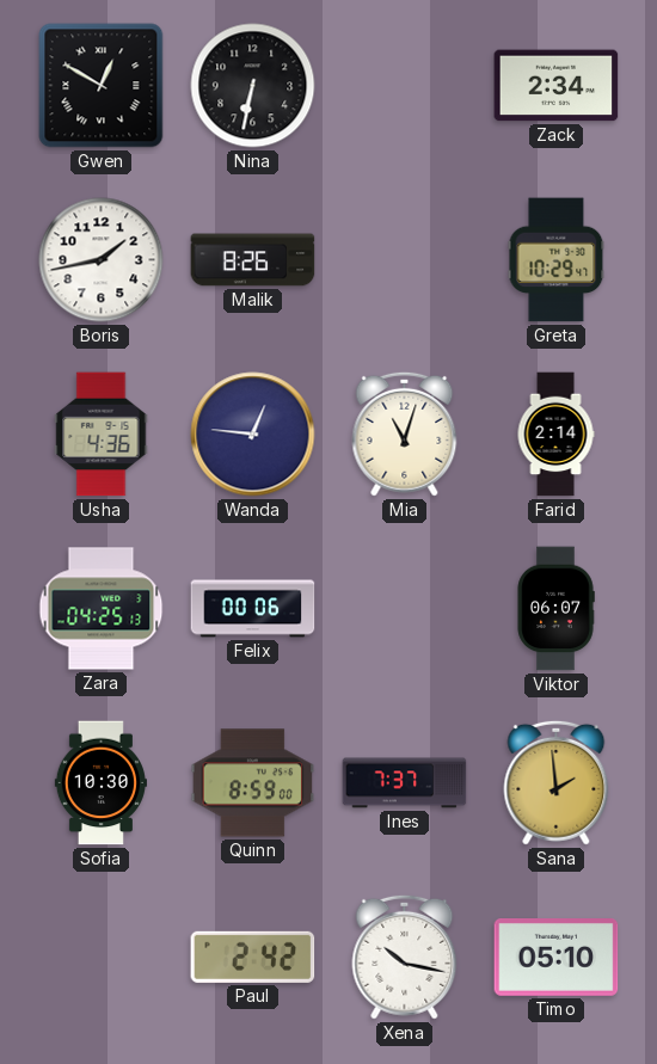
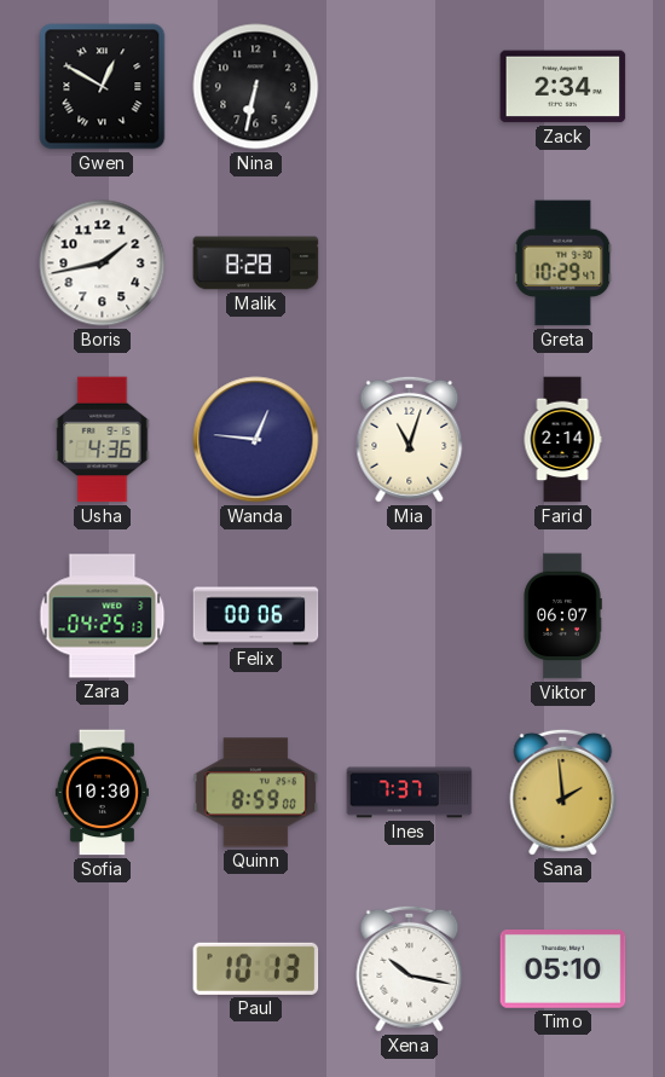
Malik: 8:26 -> 8:28 (256, 264)
Paul: 2:42 -> 10:13 (256, 968)
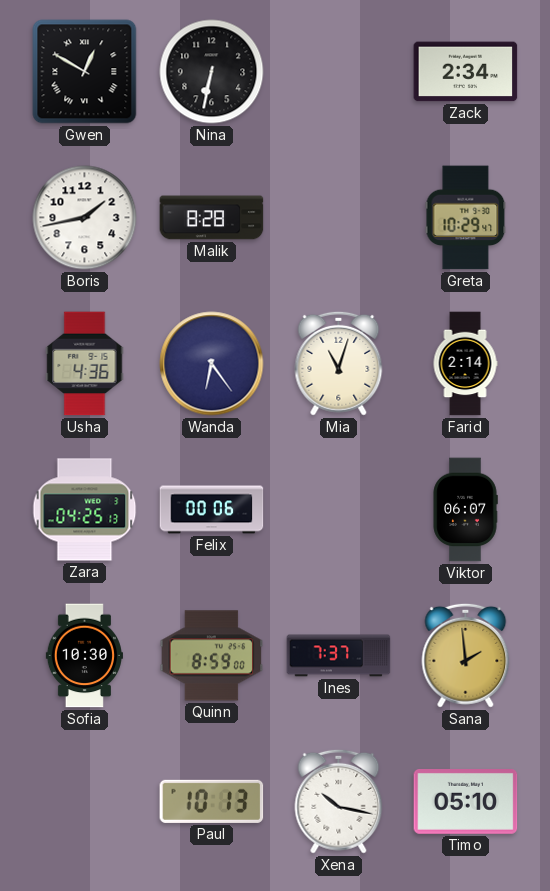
Wanda: 12:46 -> 6:24 (212, 364)
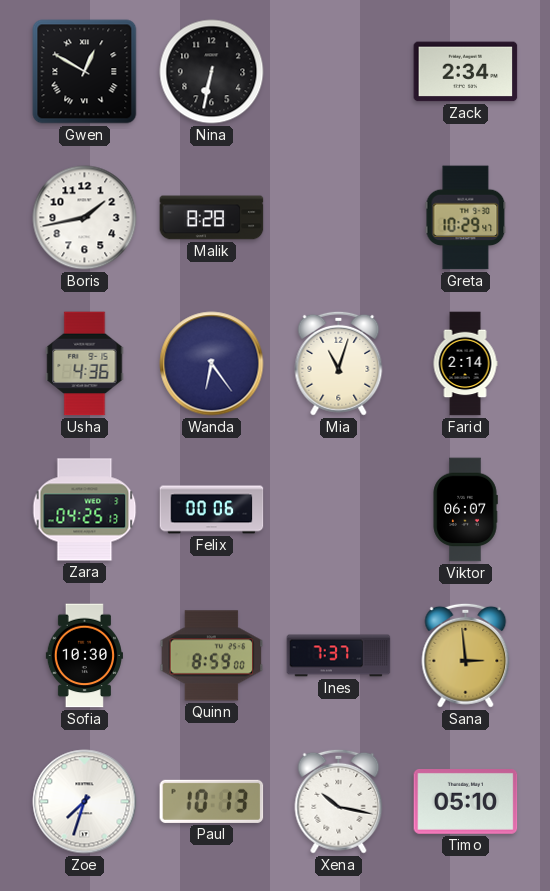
Sana: 1:59 -> 2:59 (466, 655)
Zoe: none -> 7:33 (85, 802)
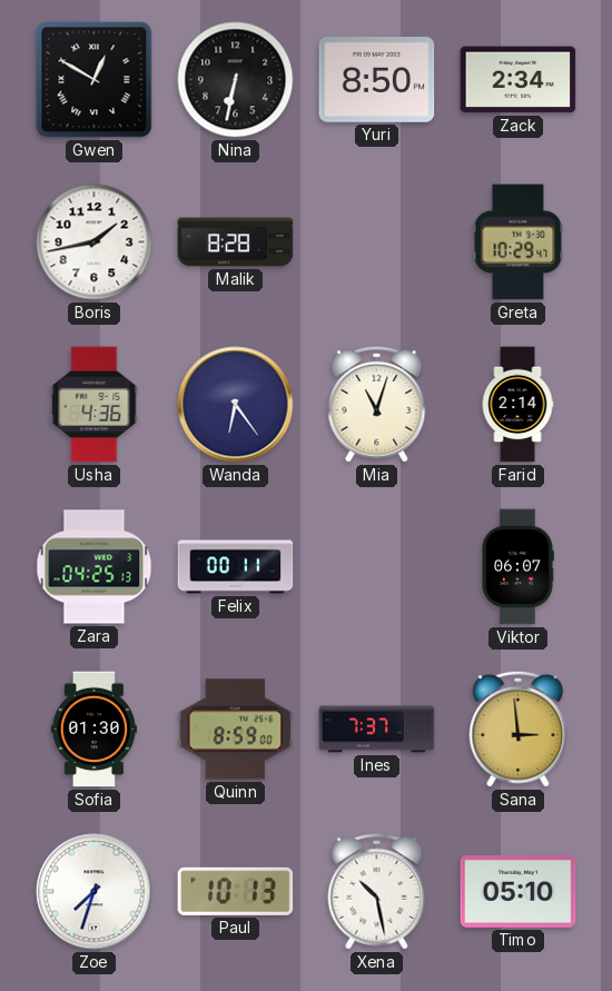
Yuri: none -> 8:50 (377, 80)
Felix: 00:06 -> 00:11 (236, 567)
Sofia: 10:30 -> 01:30 (93, 730)
Xena: 10:17 -> 10:28 (377, 891)
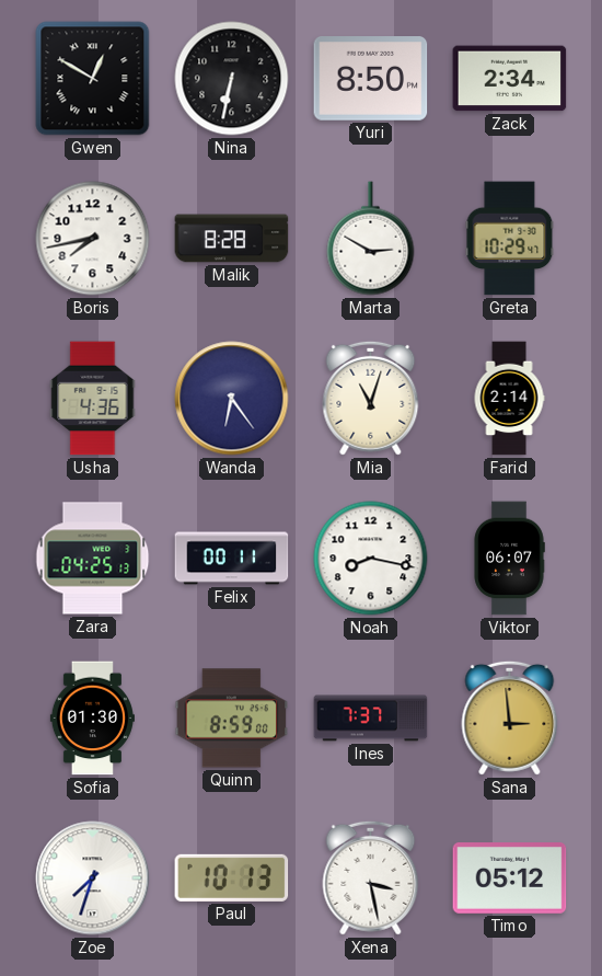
Boris: 1:43 -> 7:43 (93, 239)
Marta: none -> 2:50 (371, 239)
Noah: none -> 8:17 (371, 559)
Xena: 10:28 -> 3:28 (371, 877)
Timo: 05:10 -> 05:12 (510, 879)
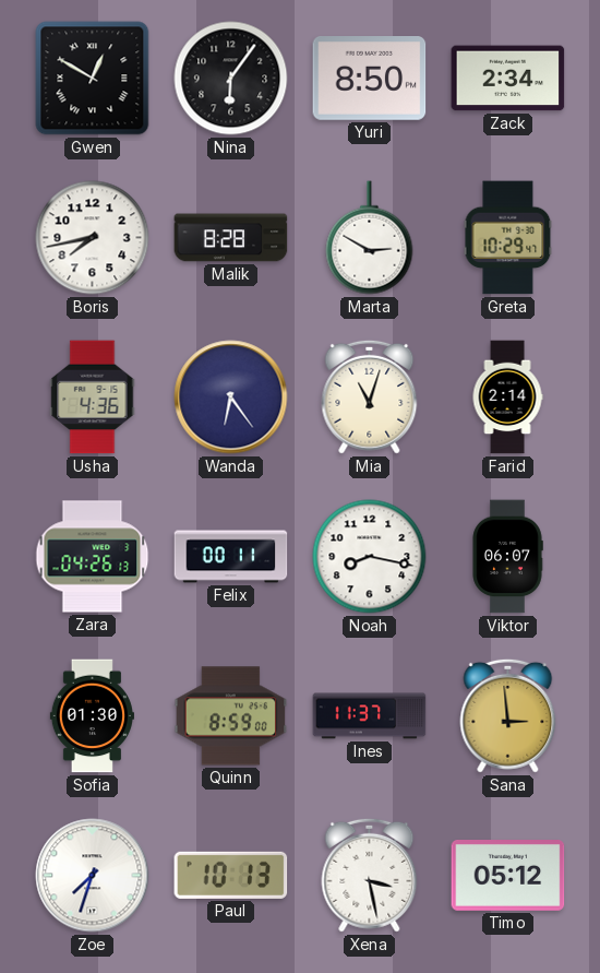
Nina: 6:32 -> 6:06 (231, 79)
Zara: 04:25 -> 04:26 (93, 557)
Ines: 7:37 -> 11:37 (370, 716)
